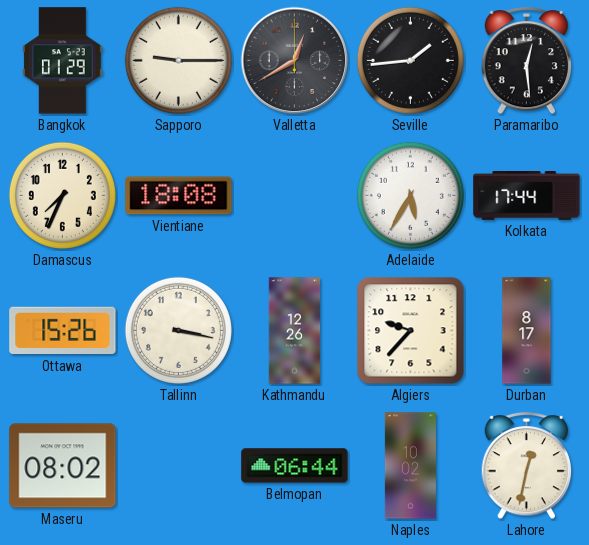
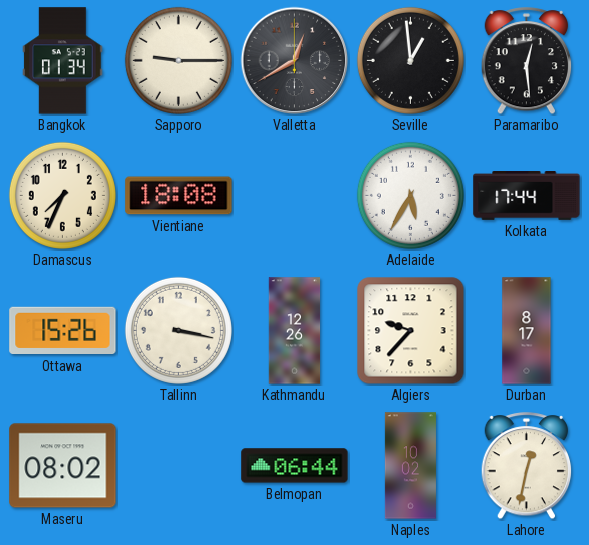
Bangkok: 01:29 -> 01:34 (63, 61)
Seville: 1:44 -> 12:59 (410, 60)
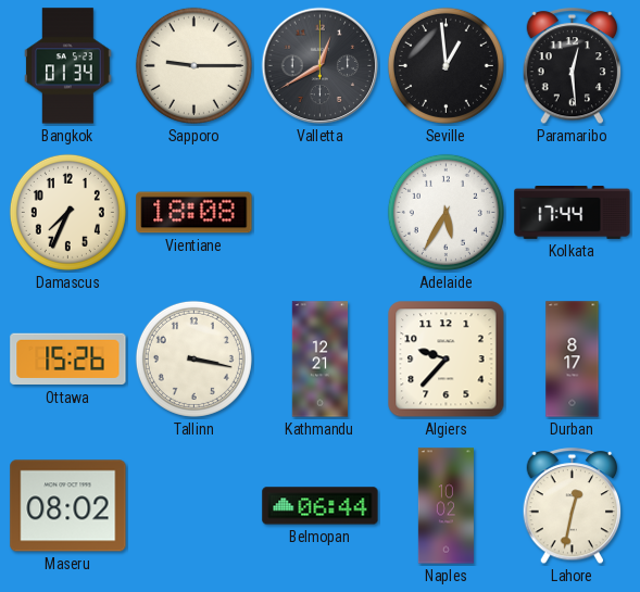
Kathmandu: 12:26 -> 12:21 (321, 360)
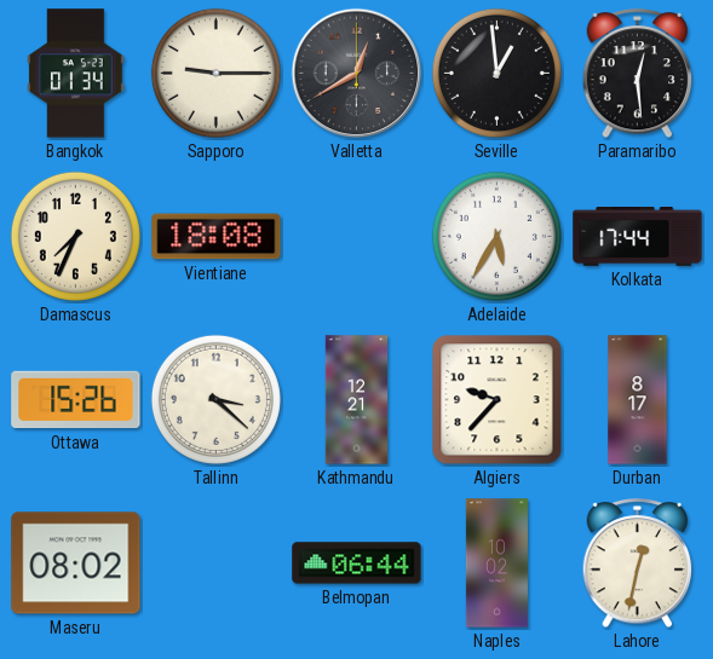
Tallinn: 3:17 -> 3:22 (215, 399)
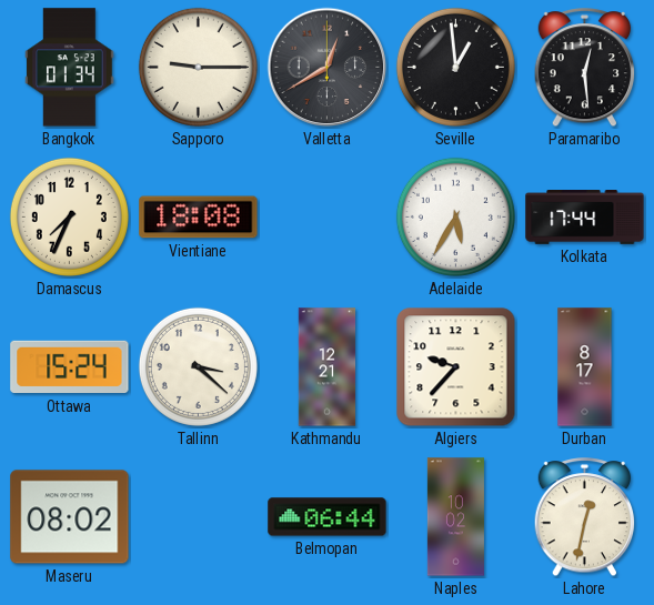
Ottawa: 15:26 -> 15:24 (70, 367)
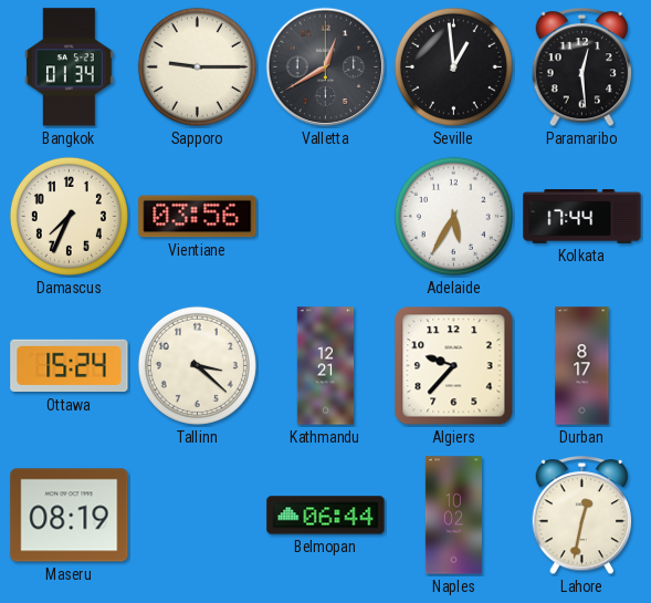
Vientiane: 18:08 -> 03:56 (198, 217)
Maseru: 08:02 -> 08:19 (70, 516)
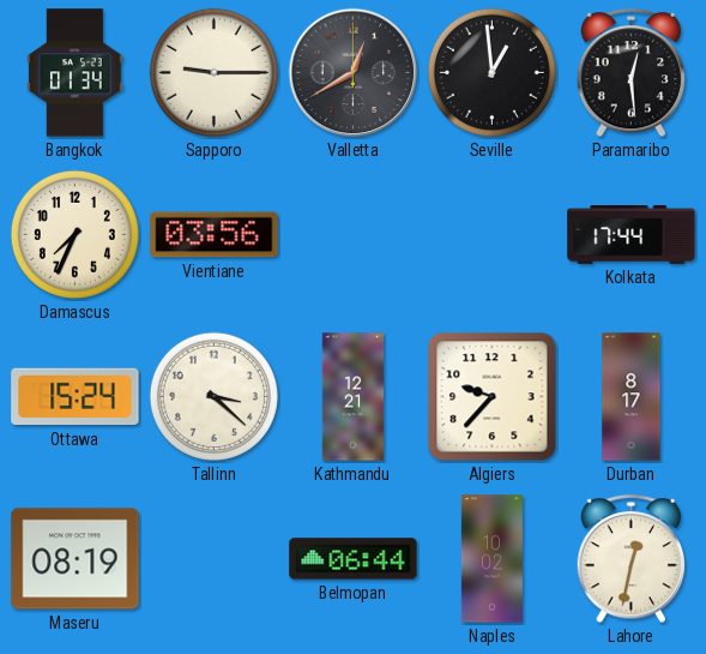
Adelaide: 5:35 -> none (453, 216)
